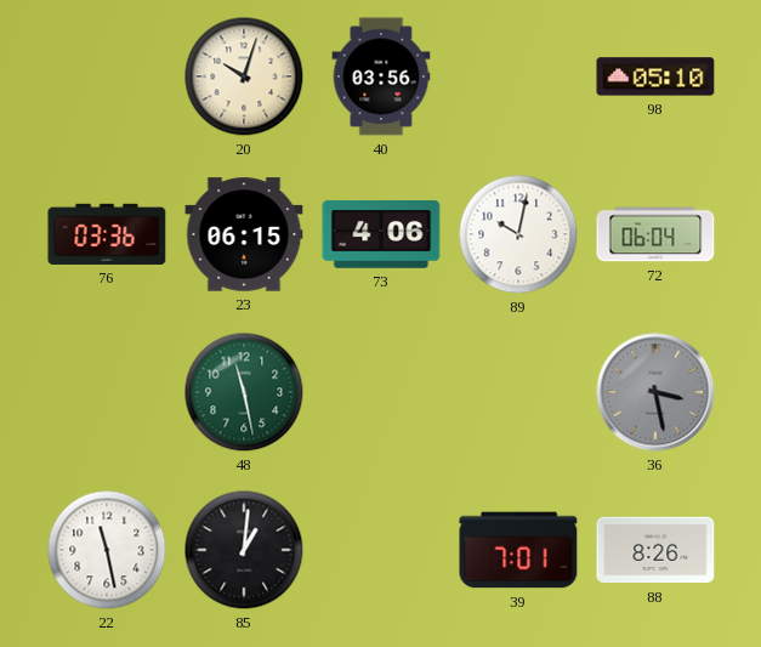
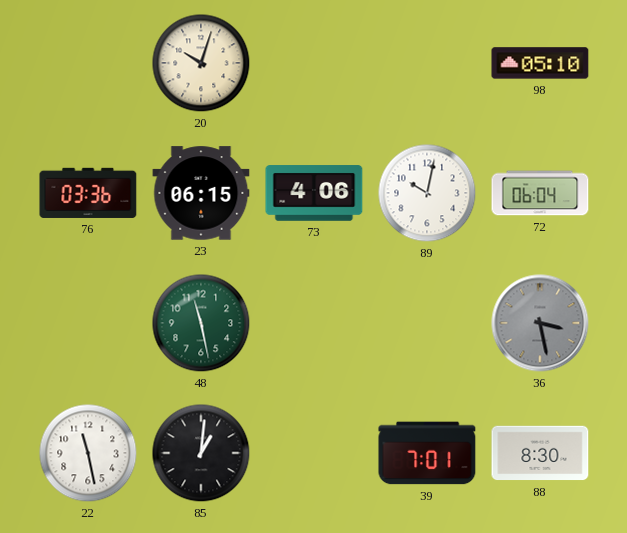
40: 03:56 -> none (381, 76)
88: 8:26 -> 8:30 (540, 453)
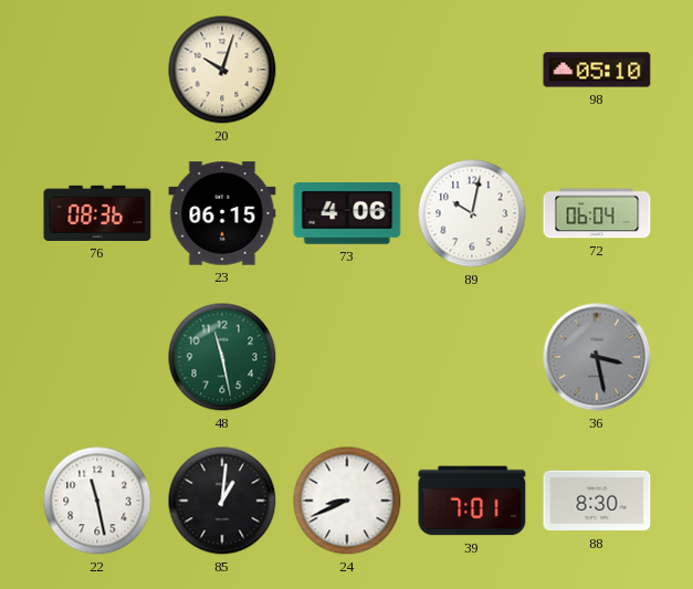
76: 03:36 -> 08:36 (97, 213)
24: none -> 8:41 (347, 501)
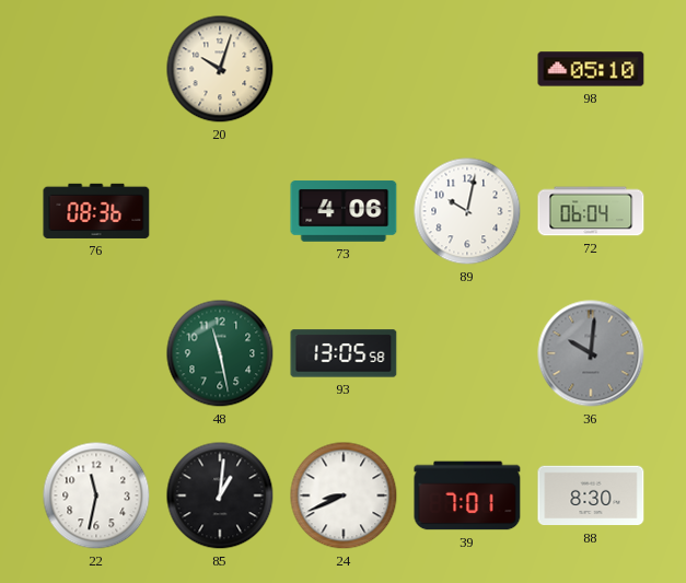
23: 06:15 -> none (222, 213)
93: none -> 13:05 (344, 353)
36: 3:28 -> 10:01 (591, 353)
22: 11:28 -> 11:32 (96, 495)
